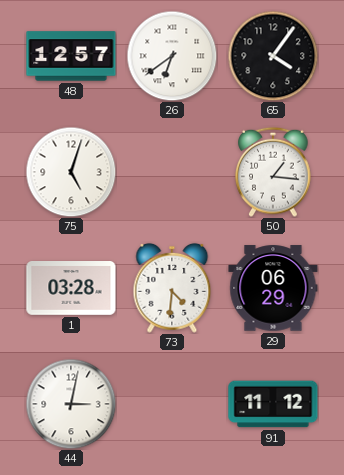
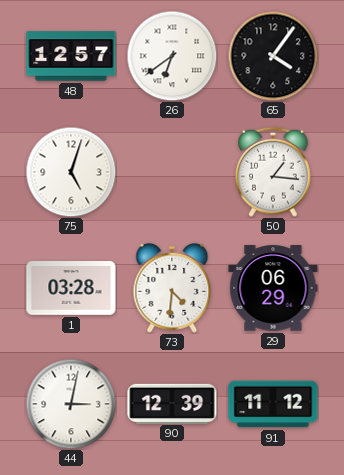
90: none -> 12:39 (172, 403)
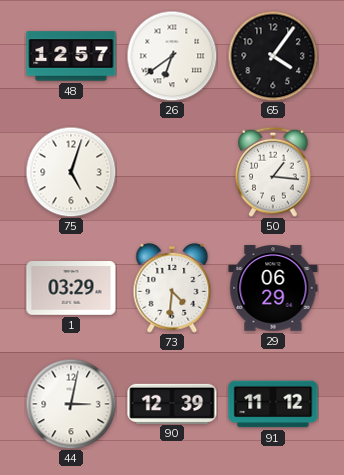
1: 03:28 -> 03:29 (71, 289)
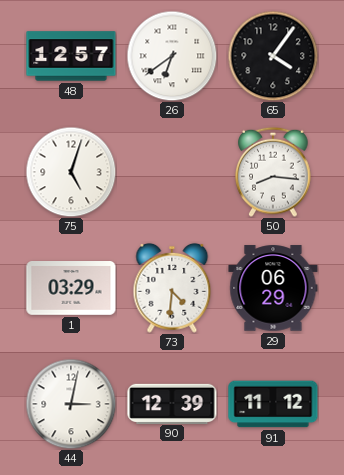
50: 1:16 -> 8:16 (273, 172)
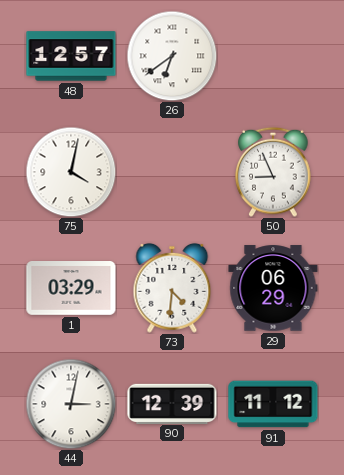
65: 4:06 -> none (273, 56)
75: 5:03 -> 4:02 (71, 172)
50: 8:16 -> 8:56 (273, 172)
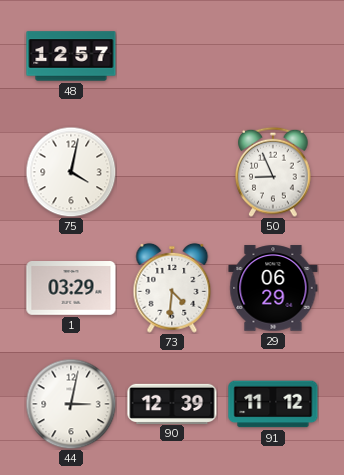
26: 6:39 -> none (172, 56)
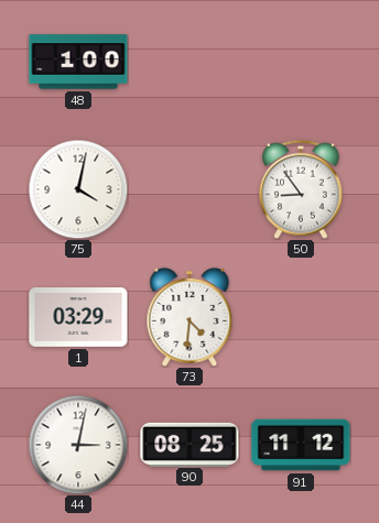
48: 12:57 -> 1:00 (78, 62)
50: 8:56 -> 8:54 (301, 189)
29: 06:29 -> none (273, 288)
90: 12:39 -> 08:25 (189, 444)
